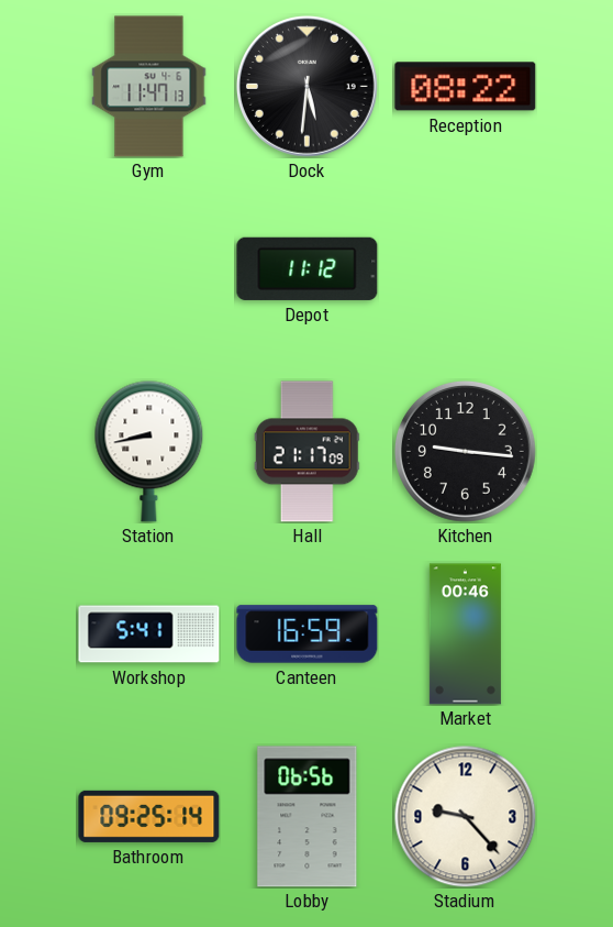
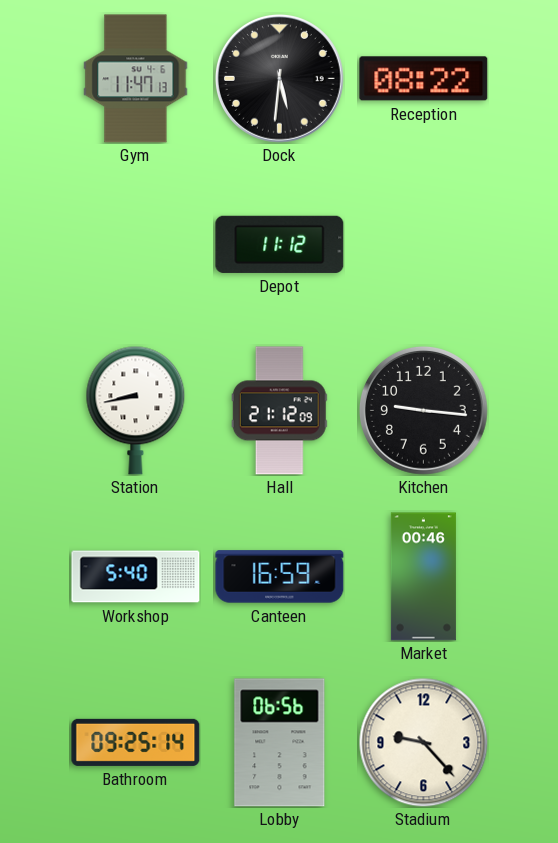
Hall: 21:17 -> 21:12 (279, 411)
Workshop: 5:41 -> 5:40 (136, 577)
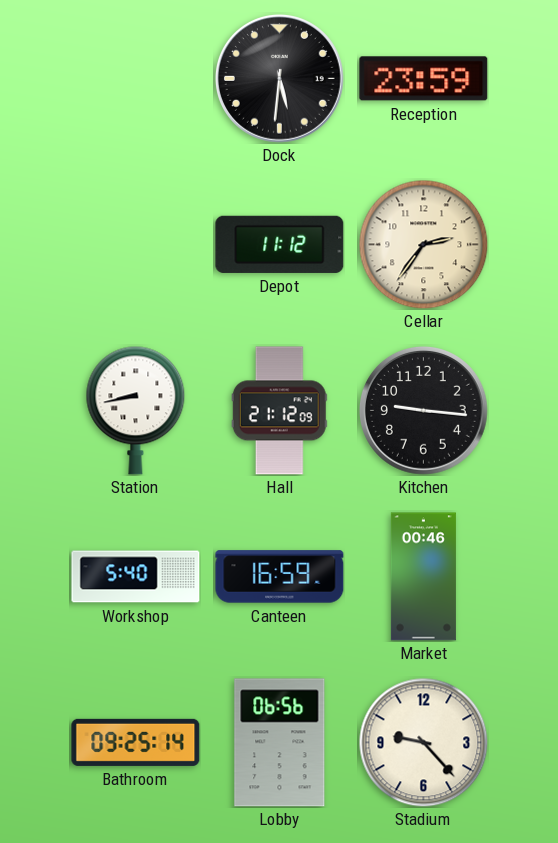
Gym: 11:47 -> none (136, 79)
Reception: 08:22 -> 23:59 (424, 79)
Cellar: none -> 2:36 (423, 244)
